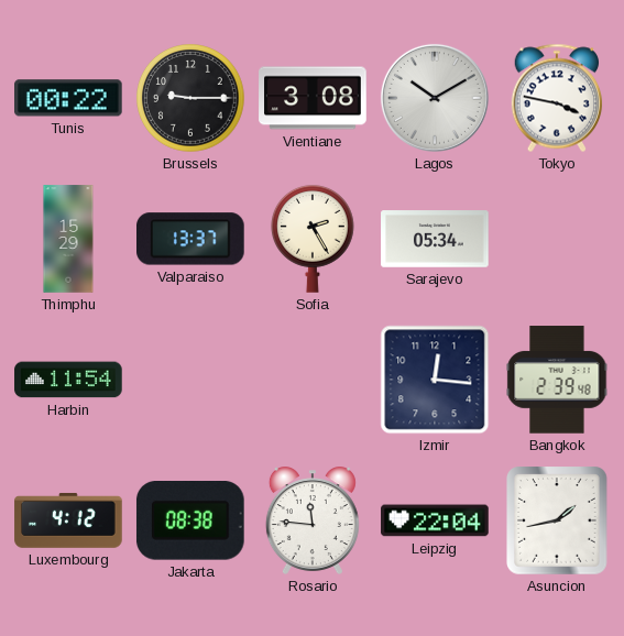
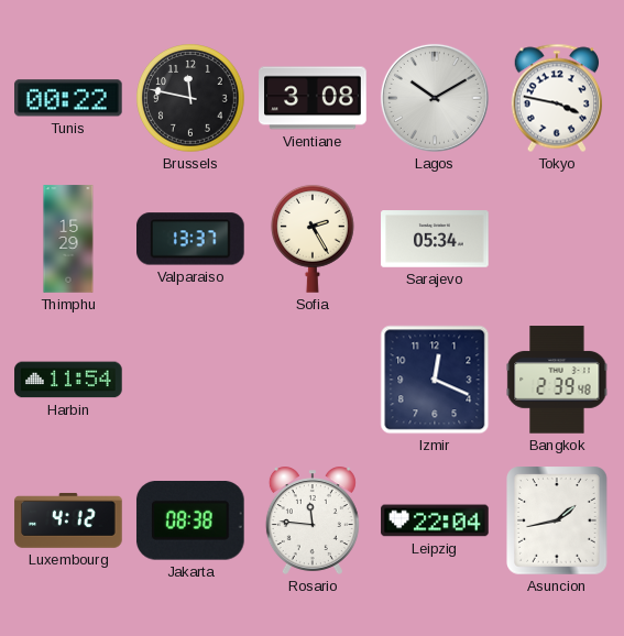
Brussels: 9:15 -> 11:47 (191, 99)
Izmir: 12:16 -> 12:19 (435, 380)
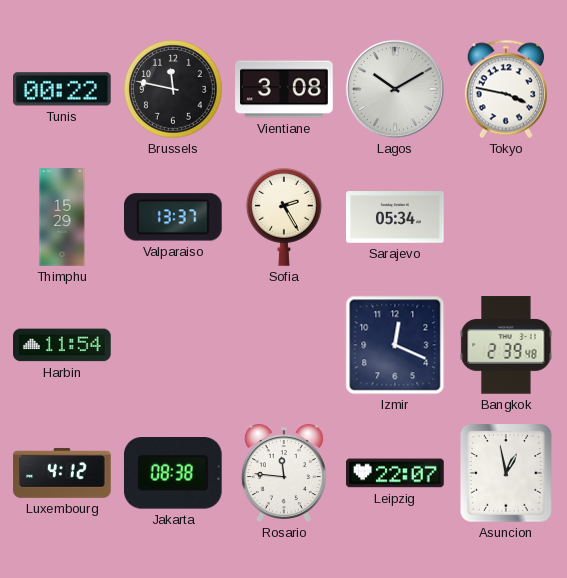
Leipzig: 22:04 -> 22:07 (395, 473)
Asuncion: 1:43 -> 12:58 (507, 473)
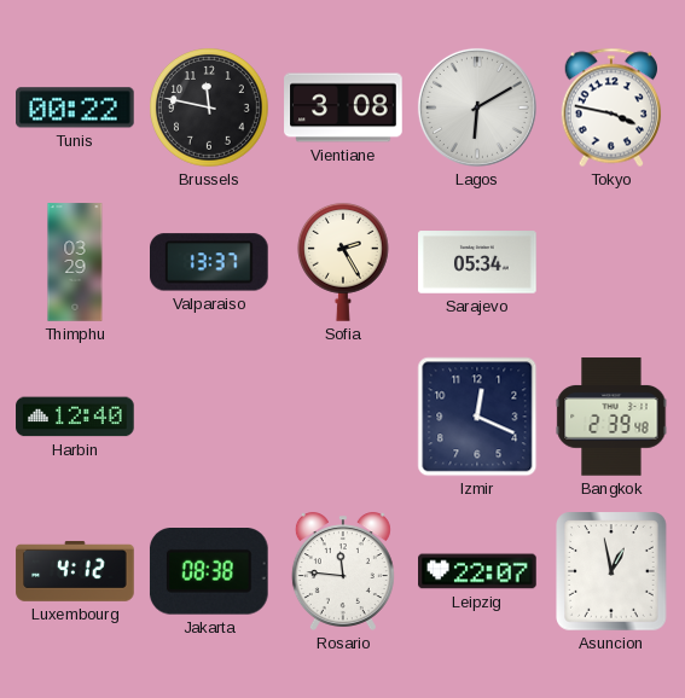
Lagos: 10:10 -> 6:10 (477, 107)
Thimphu: 15:29 -> 03:29 (75, 262)
Harbin: 11:54 -> 12:40 (75, 417)
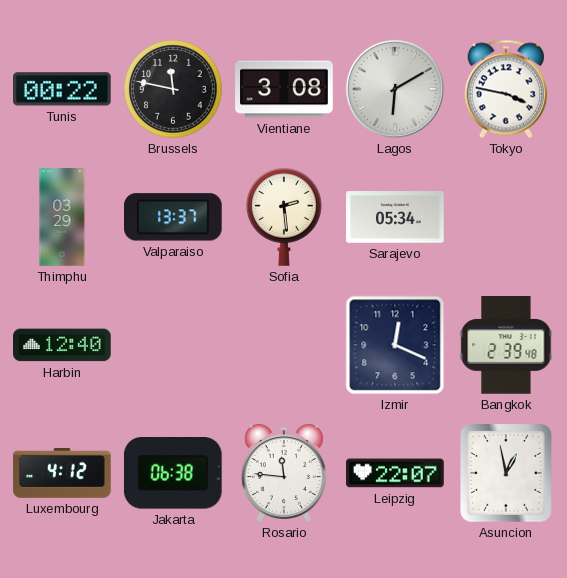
Sofia: 2:25 -> 2:29 (284, 217)
Jakarta: 08:38 -> 06:38 (173, 474)
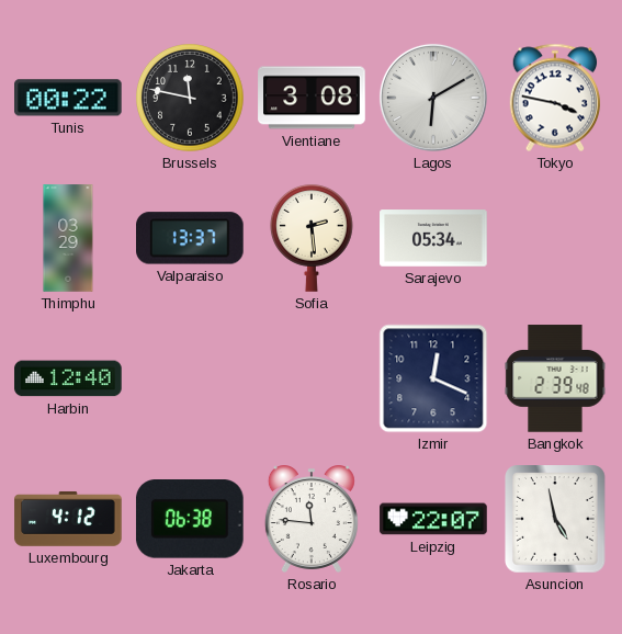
Asuncion: 12:58 -> 4:58 (556, 519)
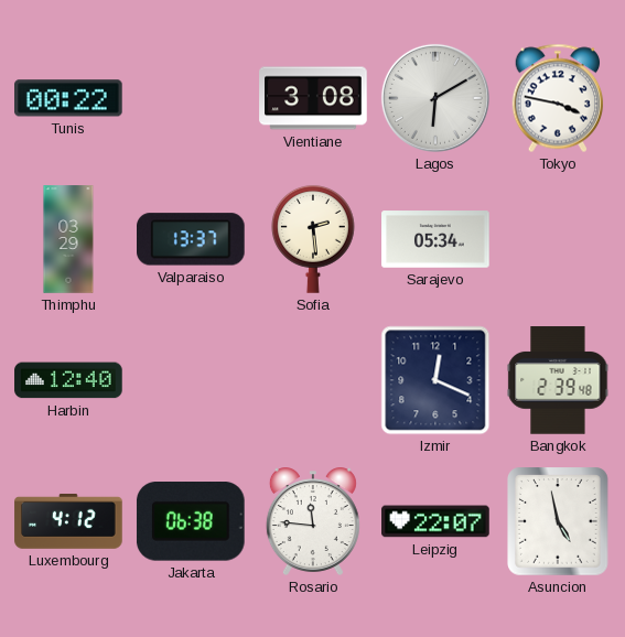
Brussels: 11:47 -> none (191, 99)
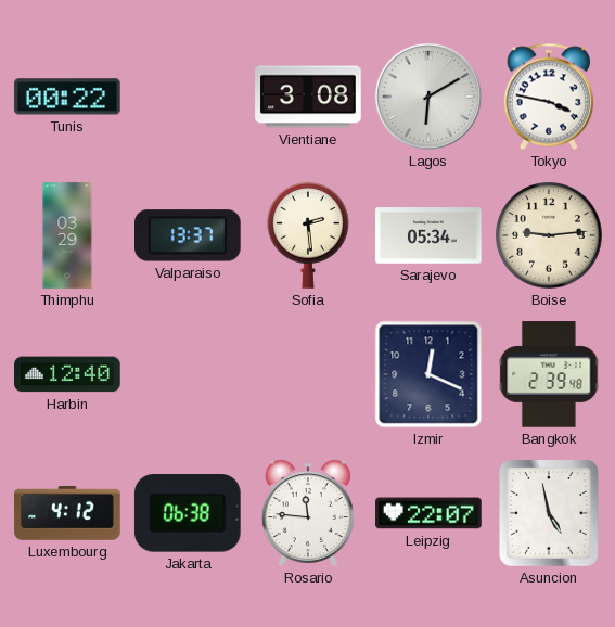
Boise: none -> 9:14 (550, 236)
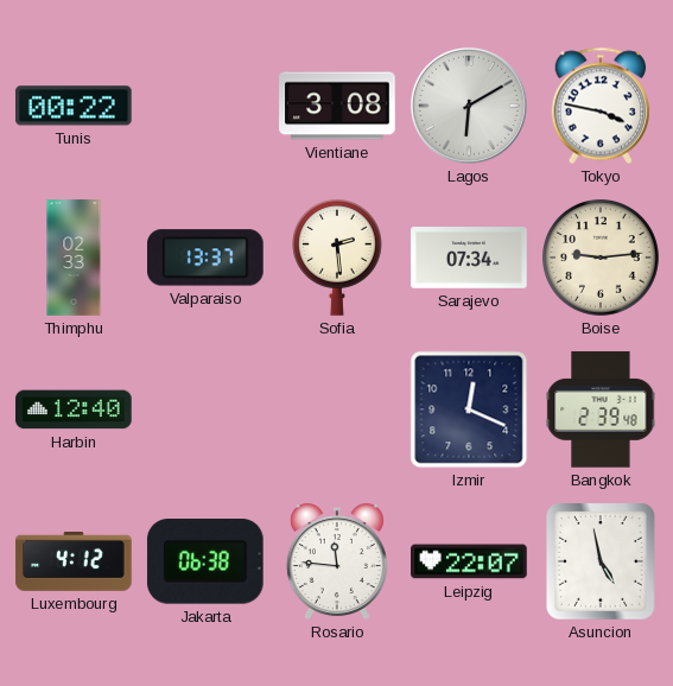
Thimphu: 03:29 -> 02:33 (74, 258)
Sarajevo: 05:34 -> 07:34 (469, 258)
